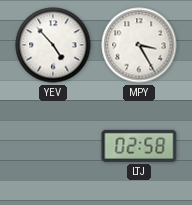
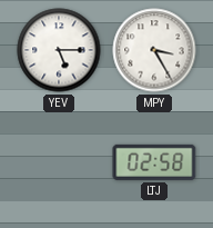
YEV: 4:53 -> 5:15 (59, 50)
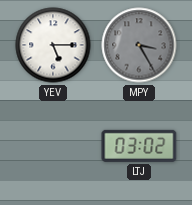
MPY dial: white -> grey (139, 45)
LTJ: 02:58 -> 03:02 (139, 146)
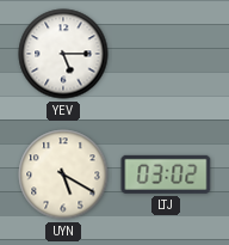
MPY: 3:25 -> none (139, 45)
UYN: none -> 5:20 (63, 174)
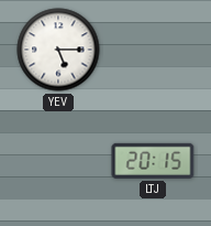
UYN: 5:20 -> none (63, 174)
LTJ: 03:02 -> 20:15 (153, 161)
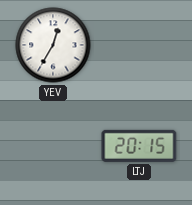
YEV: 5:15 -> 12:35 (53, 45)
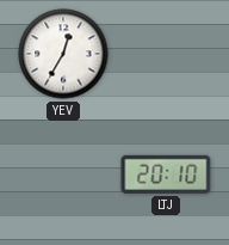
LTJ: 20:15 -> 20:10 (166, 174)
